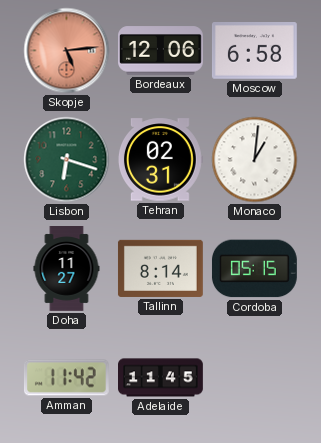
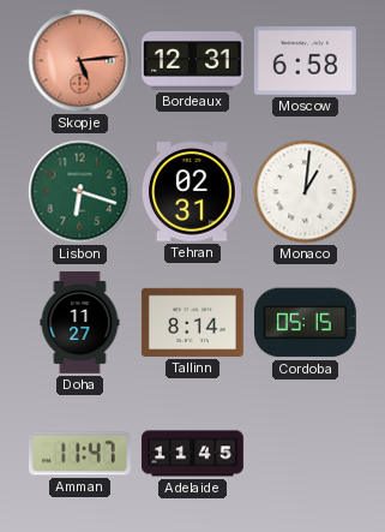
Bordeaux: 12:06 -> 12:31 (193, 61)
Amman: 11:42 -> 11:47 (79, 454)
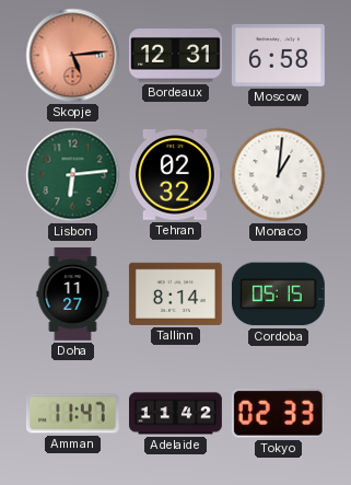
Lisbon: 6:18 -> 6:14 (73, 175)
Tehran: 02:31 -> 02:32 (175, 175)
Adelaide: 11:45 -> 11:42 (176, 414)
Tokyo: none -> 02:33 (278, 414)
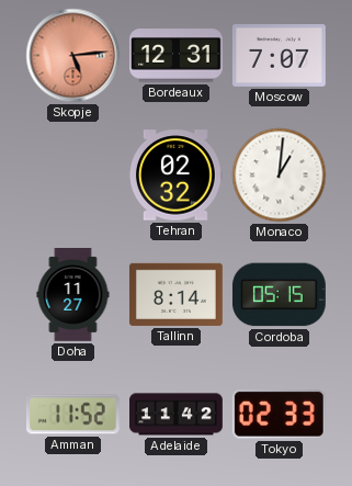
Moscow: 6:58 -> 7:07 (279, 56)
Lisbon: 6:14 -> none (73, 175)
Amman: 11:47 -> 11:52 (72, 415)
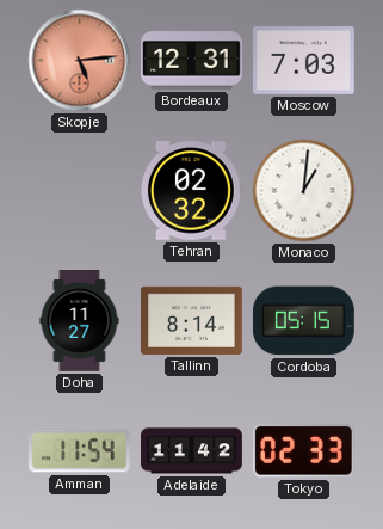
Moscow: 7:07 -> 7:03 (303, 61)
Amman: 11:52 -> 11:54 (79, 451)
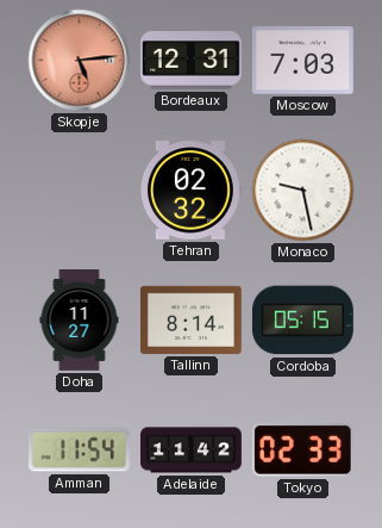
Monaco: 1:01 -> 9:28 (303, 191)
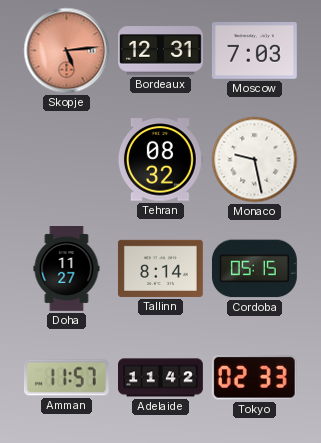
Tehran: 02:32 -> 08:32 (160, 160)
Amman: 11:54 -> 11:57 (66, 378)
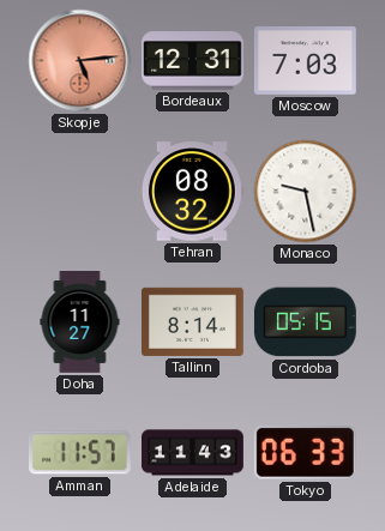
Adelaide: 11:42 -> 11:43 (193, 453)
Tokyo: 02:33 -> 06:33 (305, 453)
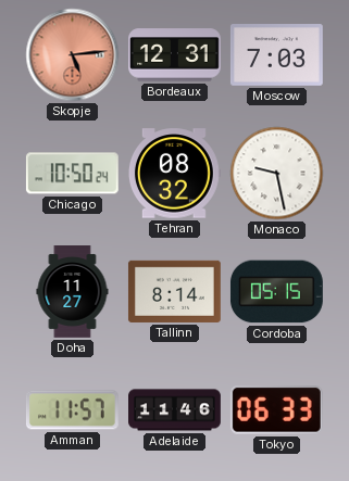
Chicago: none -> 10:50 (72, 174)
Adelaide: 11:43 -> 11:46 (175, 410)
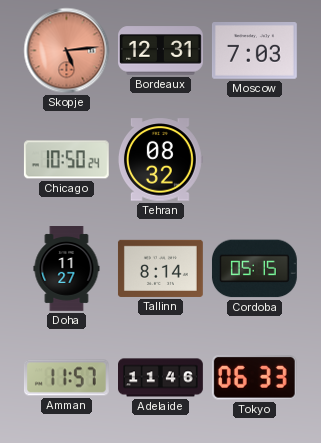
Monaco: 9:28 -> none (277, 174)
